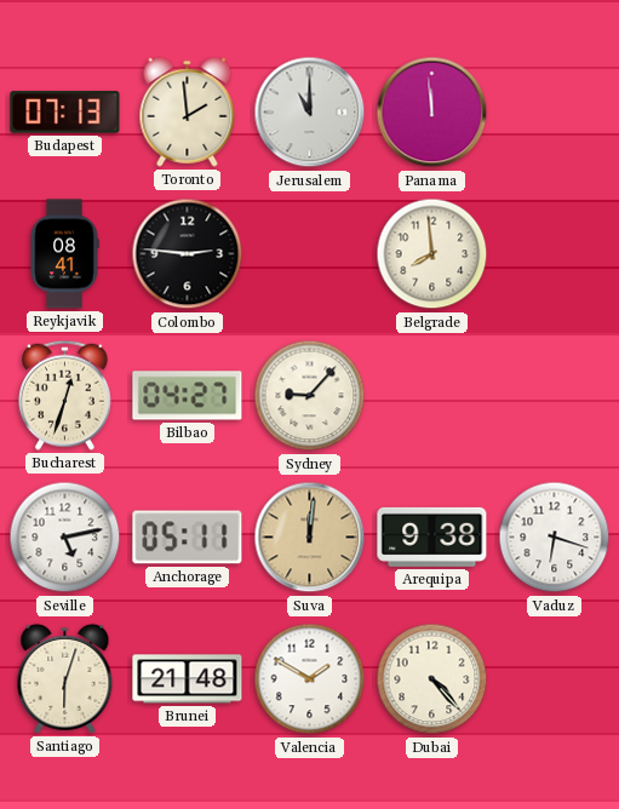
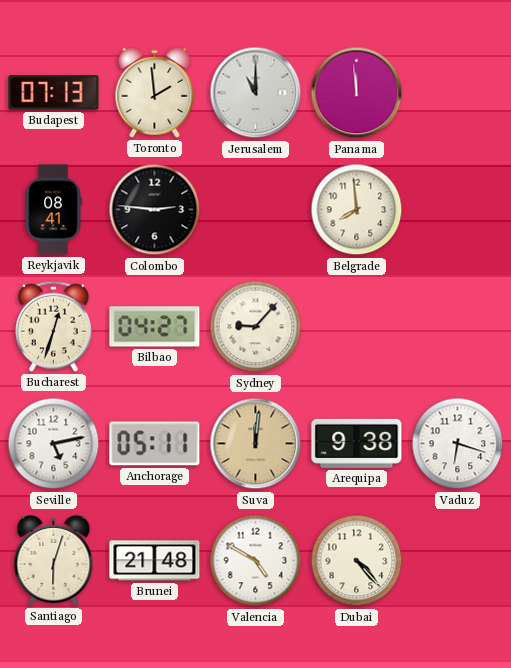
Valencia: 1:50 -> 4:50 (256, 561)
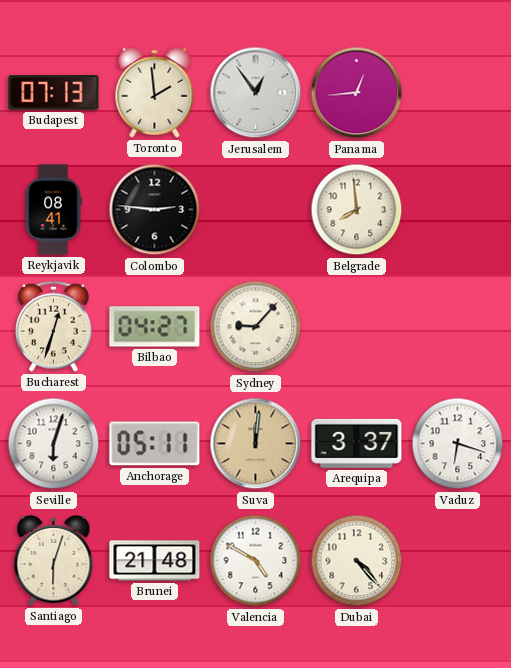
Jerusalem: 11:00 -> 12:54 (256, 93)
Panama: 11:59 -> 12:44 (357, 93)
Seville: 5:13 -> 6:03 (54, 444)
Arequipa: 9:38 -> 3:37 (357, 443)
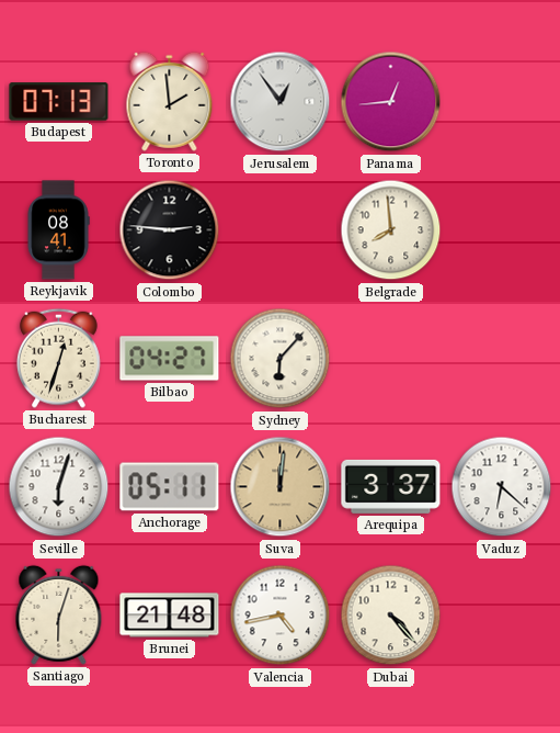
Sydney: 9:07 -> 6:07 (281, 359)
Vaduz: 6:18 -> 6:22 (502, 487)
Valencia: 4:50 -> 4:43 (281, 616)
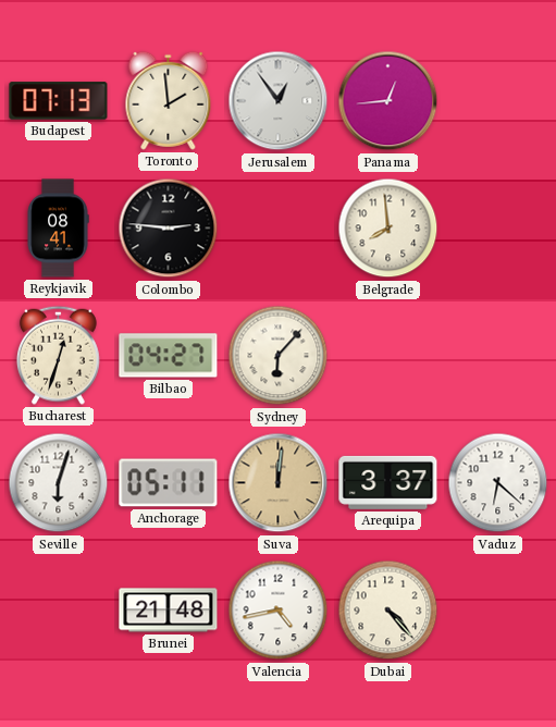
Santiago: 6:03 -> none (59, 614)
